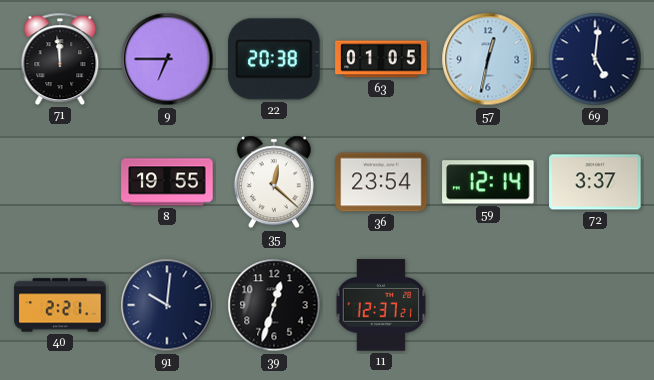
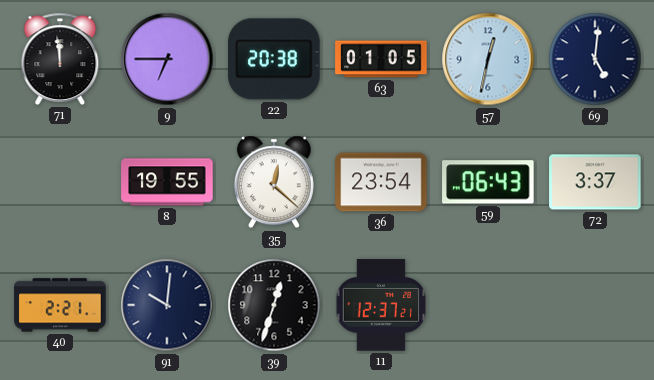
59: 12:14 -> 06:43 (488, 182)
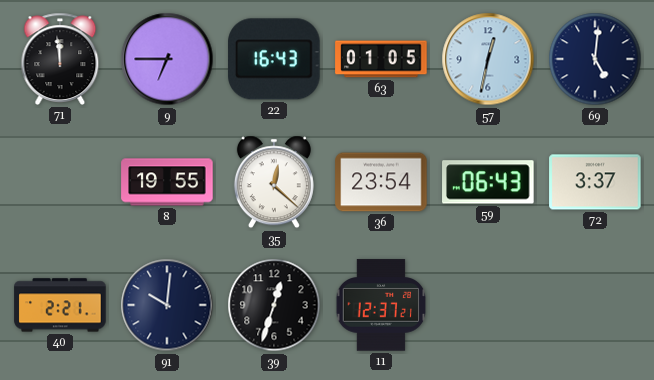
22: 20:38 -> 16:43 (274, 59)
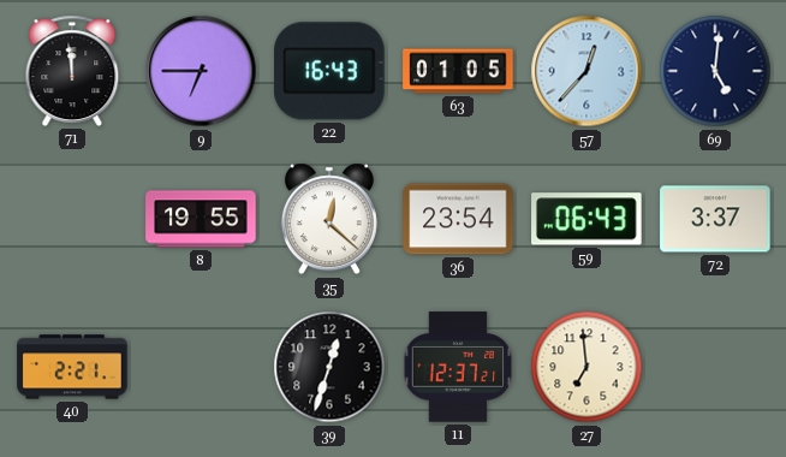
57: 12:32 -> 12:37 (586, 71)
91: 10:01 -> none (167, 305)
27: none -> 6:59 (586, 367)
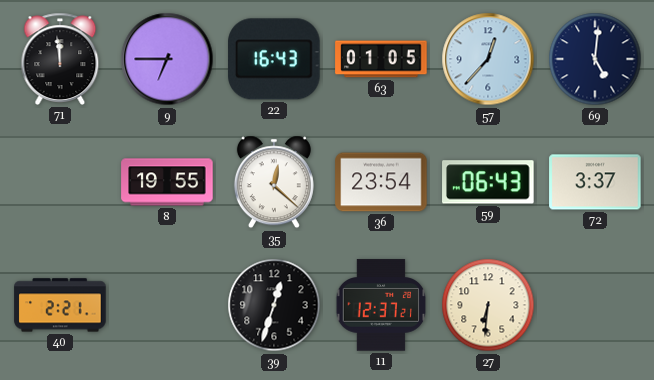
27: 6:59 -> 6:31 (488, 305)
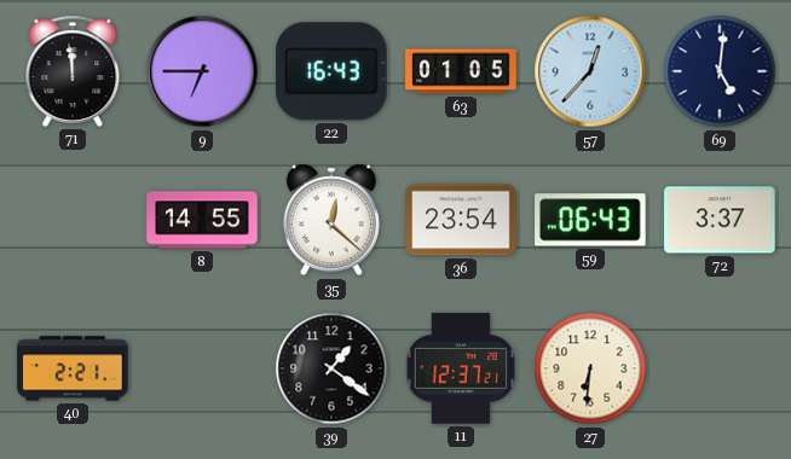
8: 19:55 -> 14:55 (202, 220)
39: 12:33 -> 1:21 (331, 368)
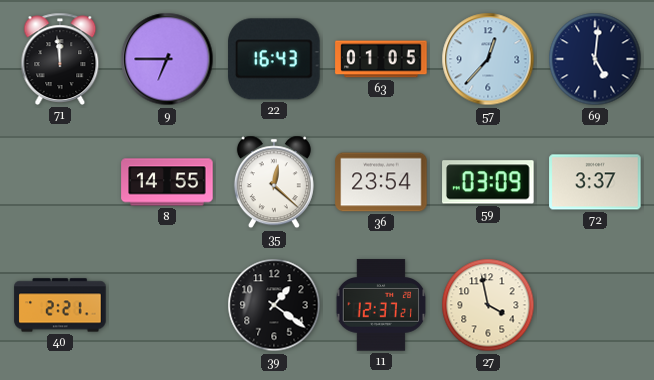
59: 06:43 -> 03:09 (488, 182)
27: 6:31 -> 3:58 (488, 305)
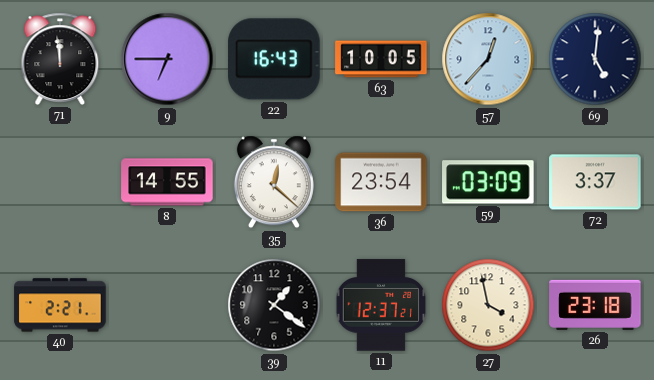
63: 01:05 -> 10:05 (381, 59)
26: none -> 23:18 (595, 305)
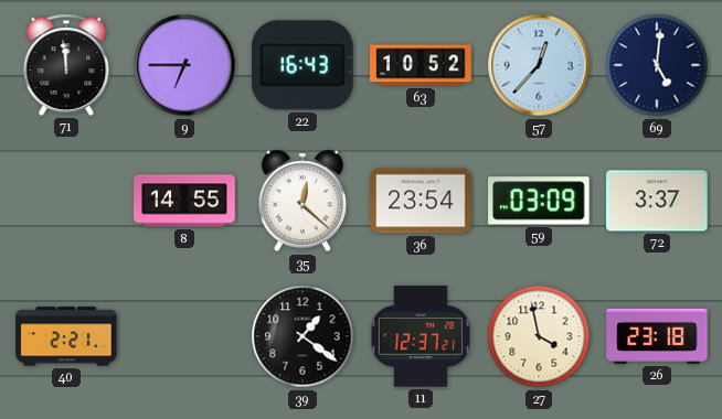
63: 10:05 -> 10:52 (421, 65)
